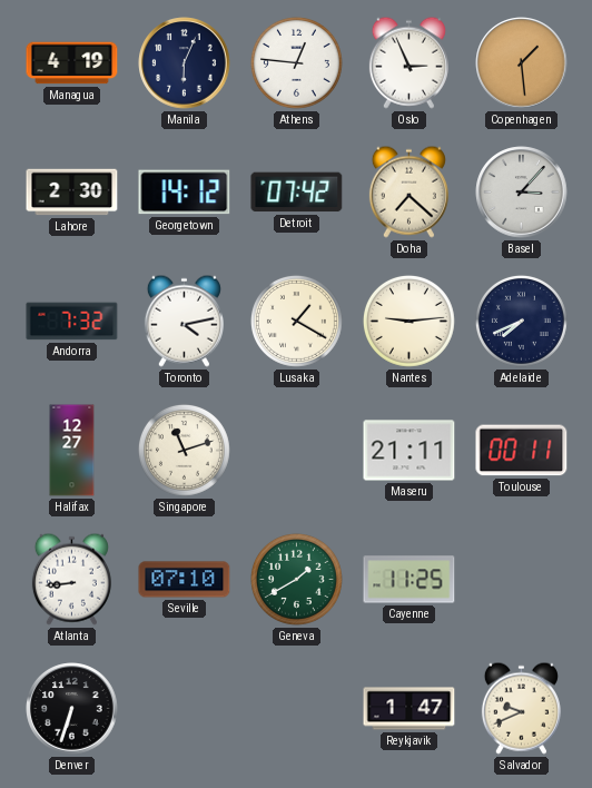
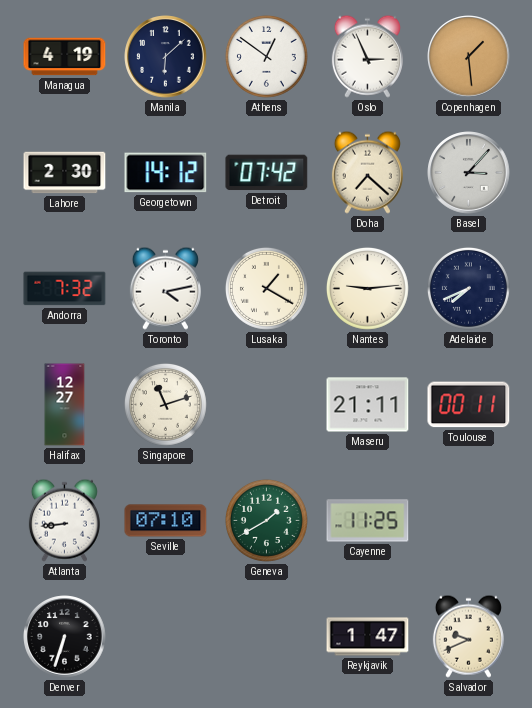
Manila: 6:04 -> 6:08 (166, 57)
Athens: 12:46 -> 12:51 (266, 56)
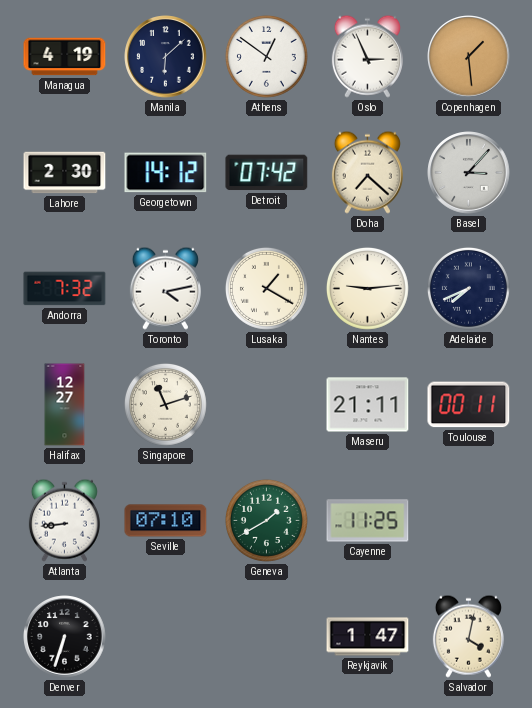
Salvador: 9:41 -> 4:02 (468, 636)
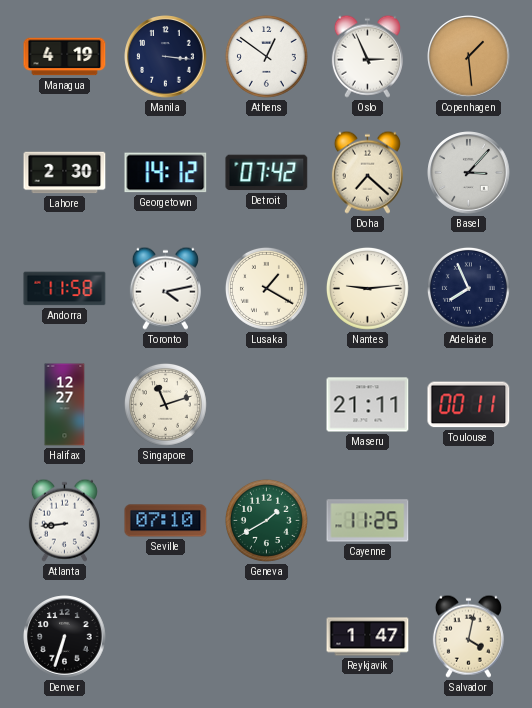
Manila: 6:08 -> 3:16 (166, 57)
Andorra: 7:32 -> 11:58 (65, 289)
Adelaide: 7:41 -> 7:56 (468, 288)
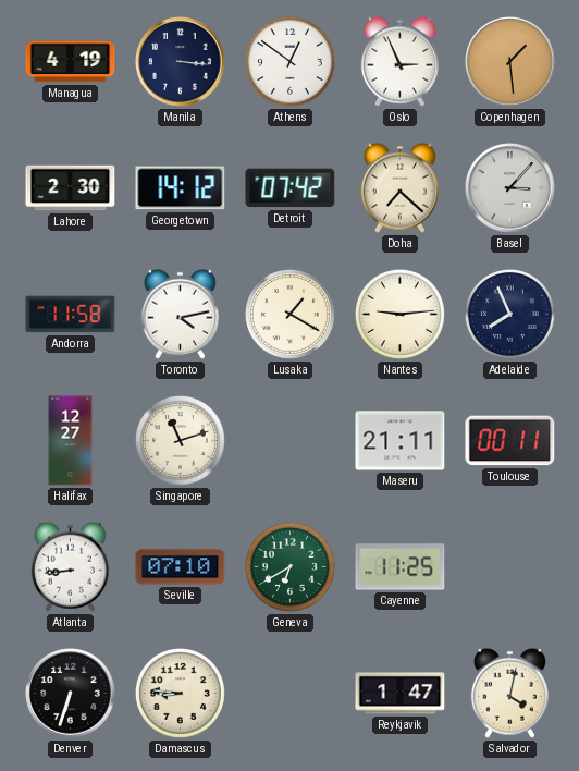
Geneva: 1:40 -> 6:40 (289, 566)
Damascus: none -> 8:46 (180, 693)
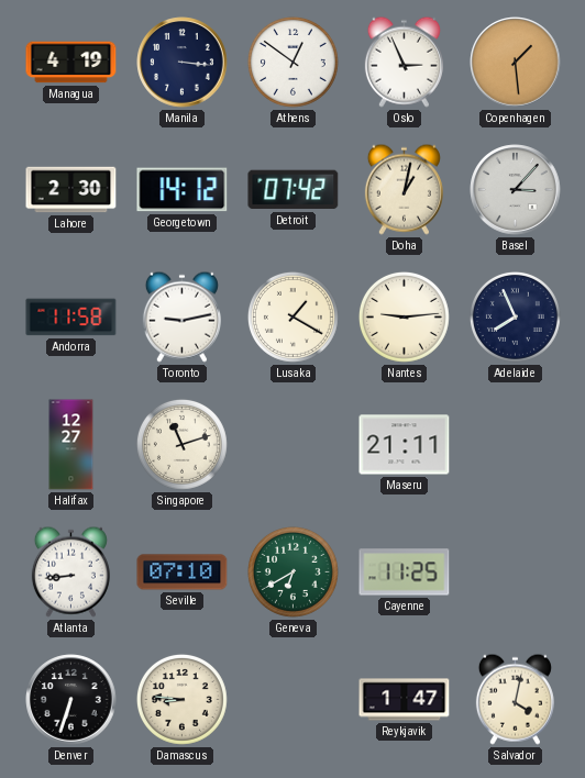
Doha: 7:22 -> 1:02 (404, 189)
Toronto: 4:13 -> 9:13 (181, 316)
Toulouse: 00:11 -> none (510, 441)
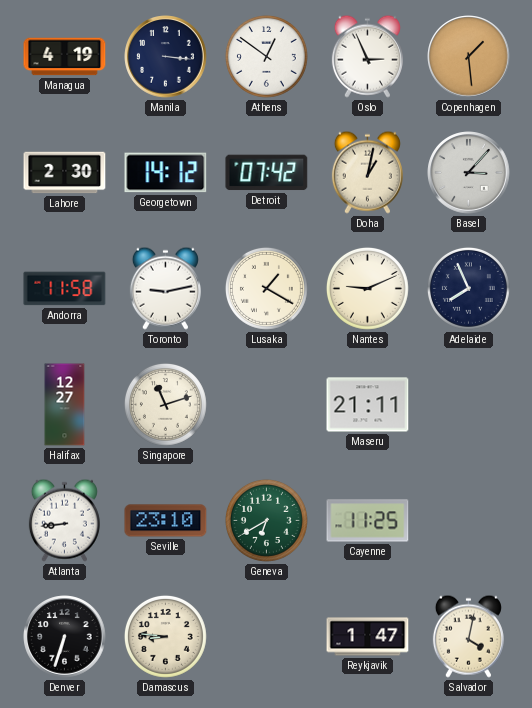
Nantes: 9:14 -> 9:11 (367, 288)
Seville: 07:10 -> 23:10 (166, 521)
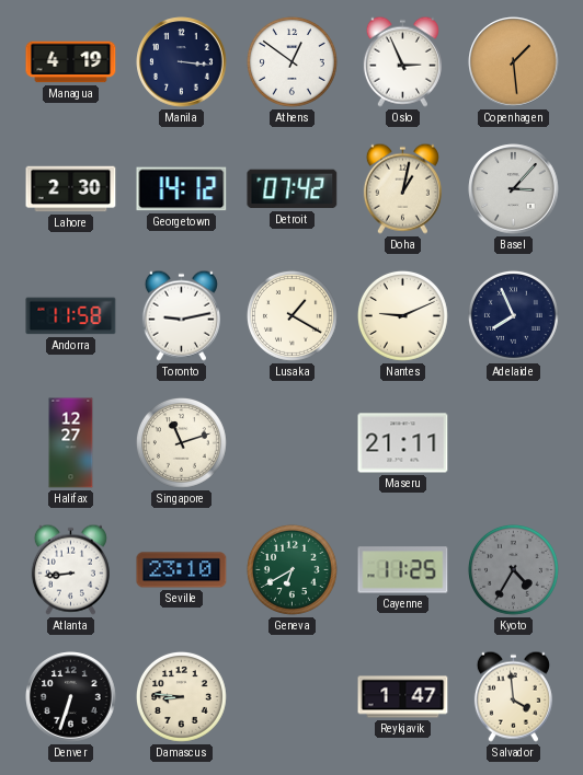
Kyoto: none -> 4:35 (513, 569)
Salvador: 4:02 -> 3:59 (513, 696)
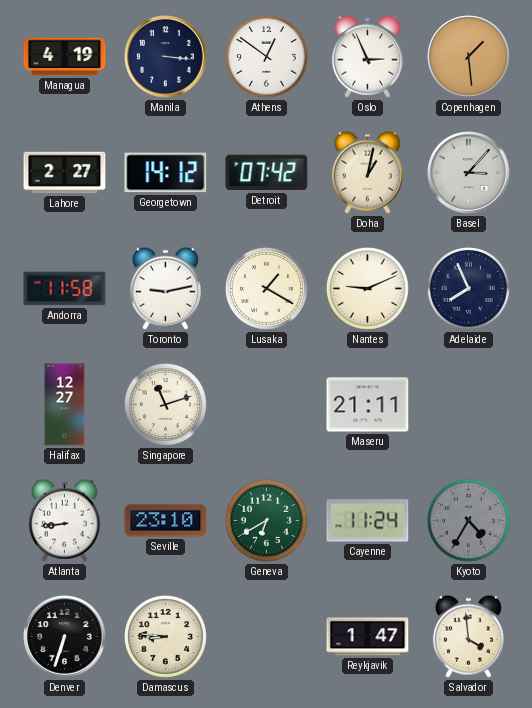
Lahore: 2:30 -> 2:27 (65, 173)
Cayenne: 11:25 -> 11:24 (368, 521)
